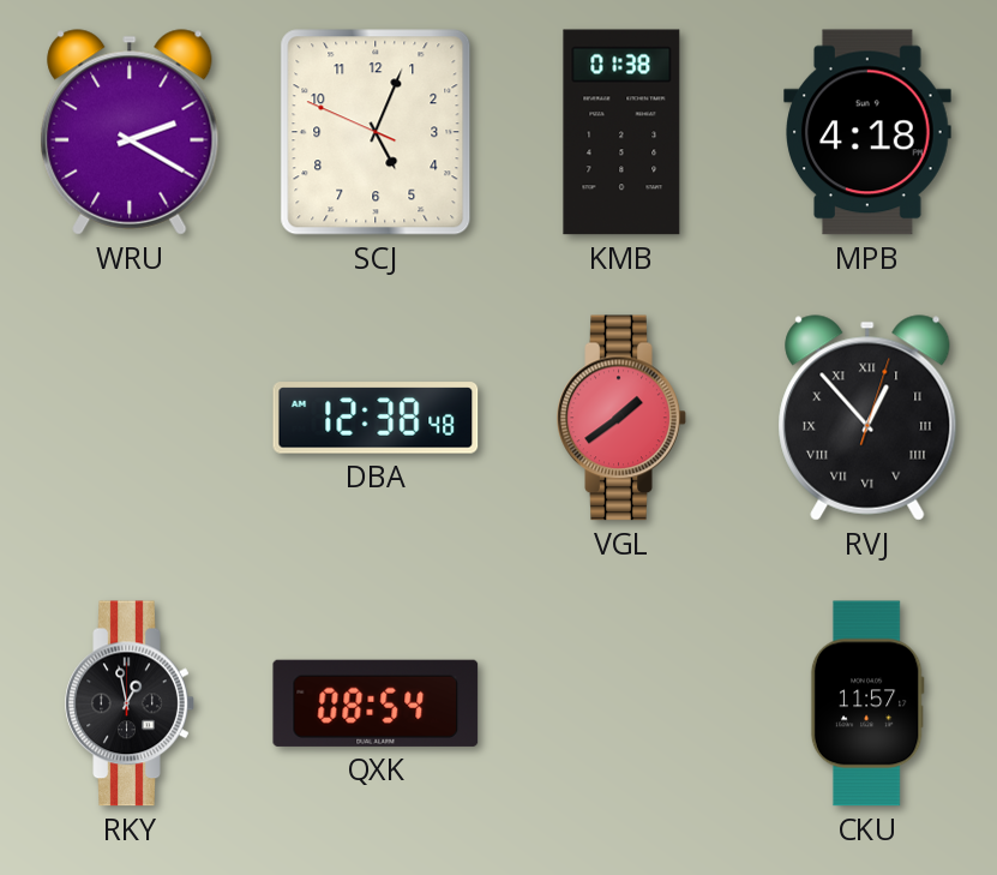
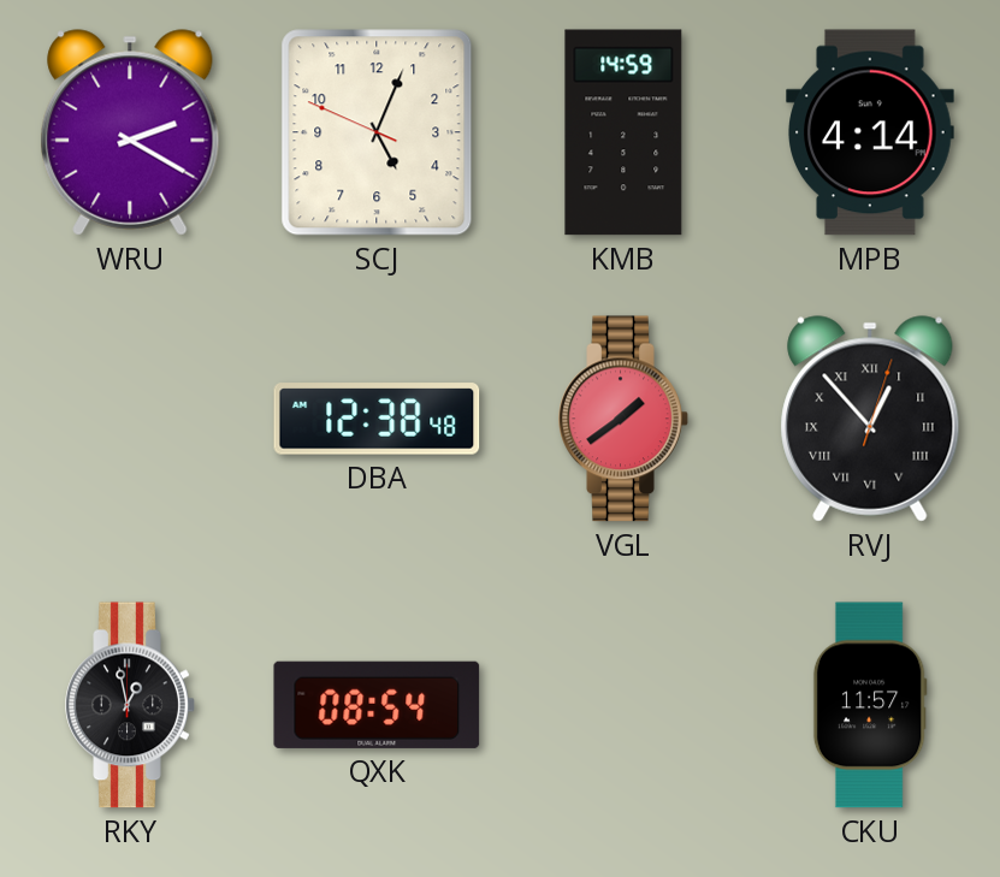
KMB: 01:38 -> 14:59 (623, 132)
MPB: 4:18 -> 4:14 (871, 132)
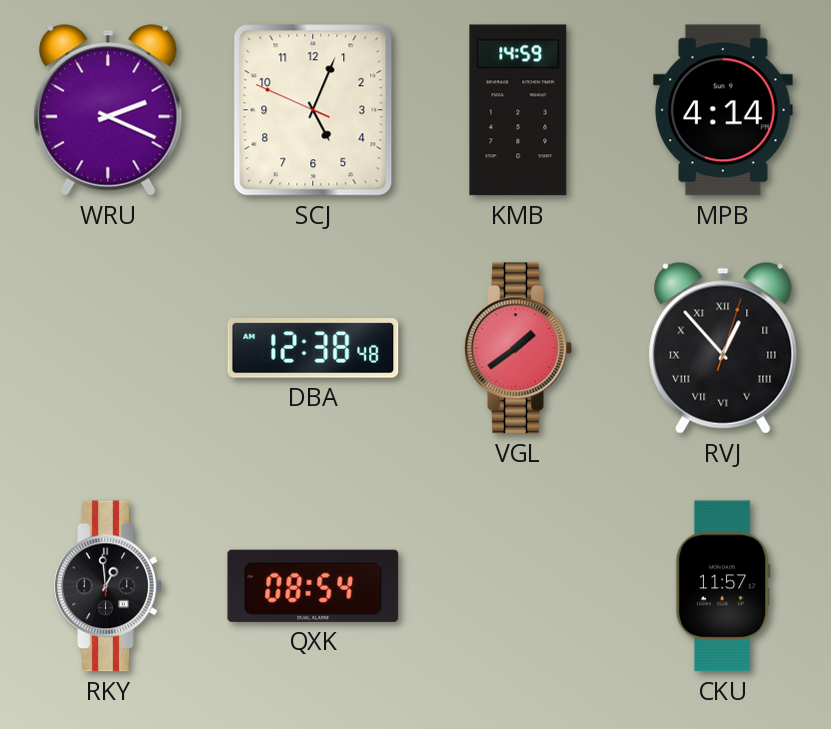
WRU: 2:20 -> 2:19 (108, 110)
RKY: 12:58 -> 12:59 (108, 586)
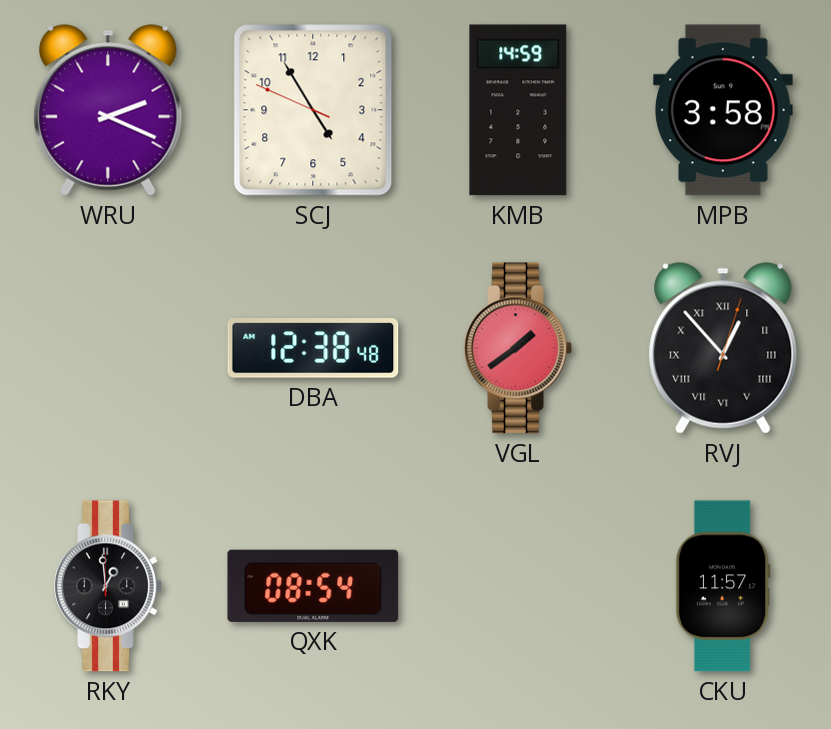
SCJ: 5:03 -> 4:54 (313, 110)
MPB: 4:14 -> 3:58 (724, 110)
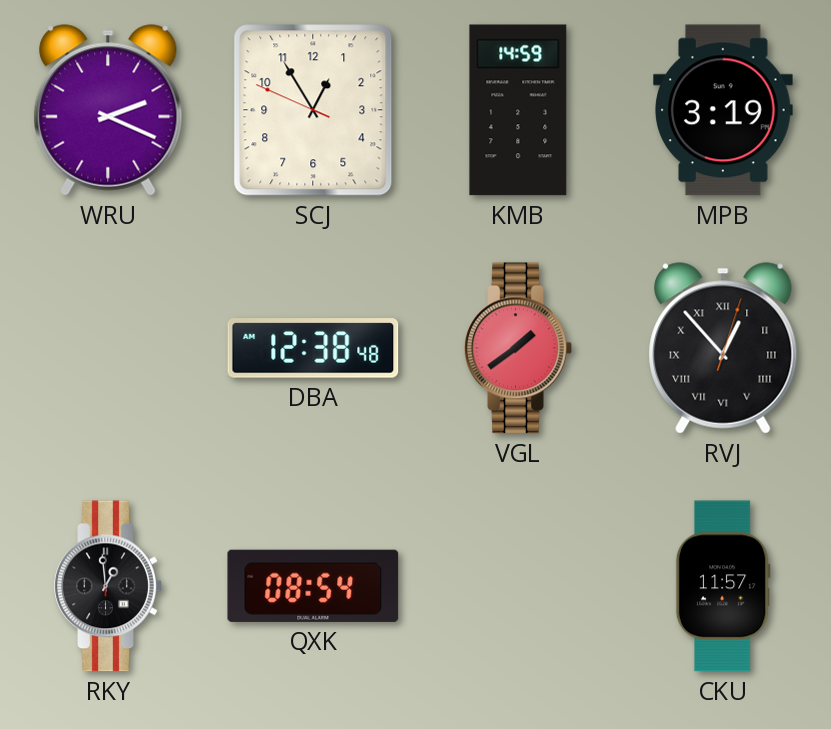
SCJ: 4:54 -> 12:54 (313, 110)
MPB: 3:58 -> 3:19 (724, 110)
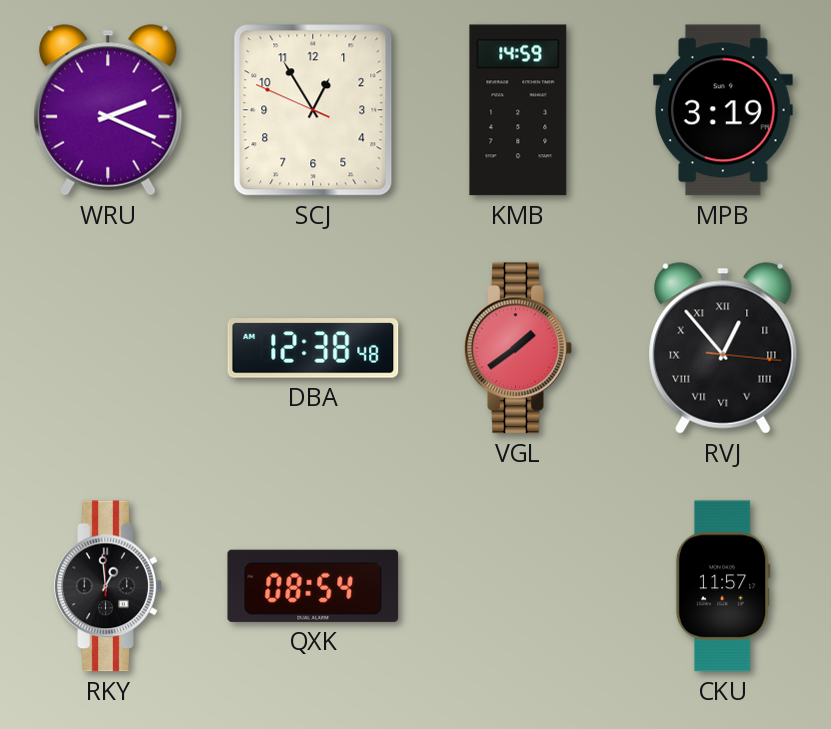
RVJ: 12:53:03 -> 12:53:16 (723, 348)
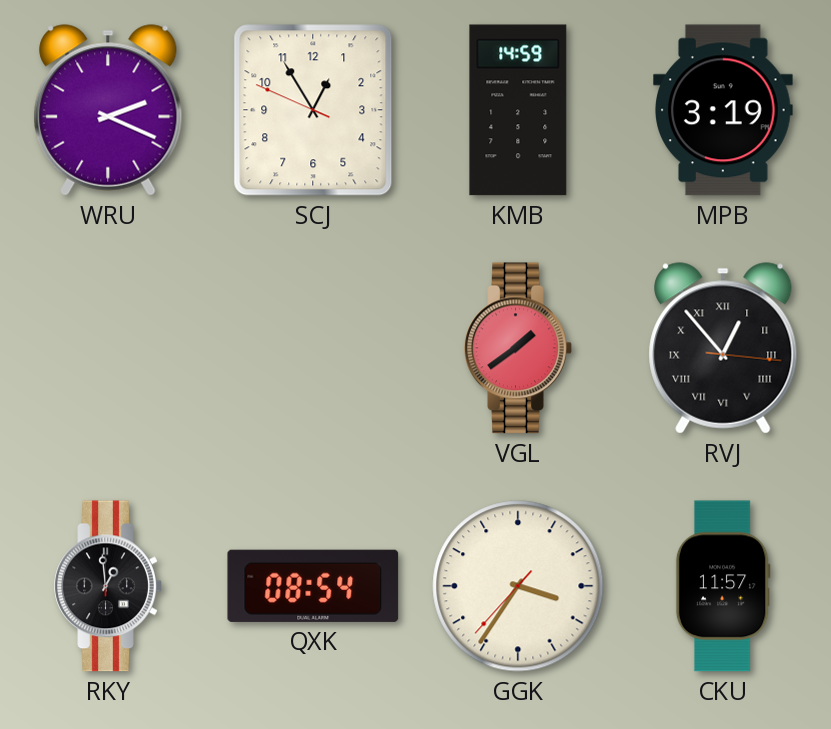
DBA: 12:38 -> none (313, 348)
GGK: none -> 3:35 (518, 586)
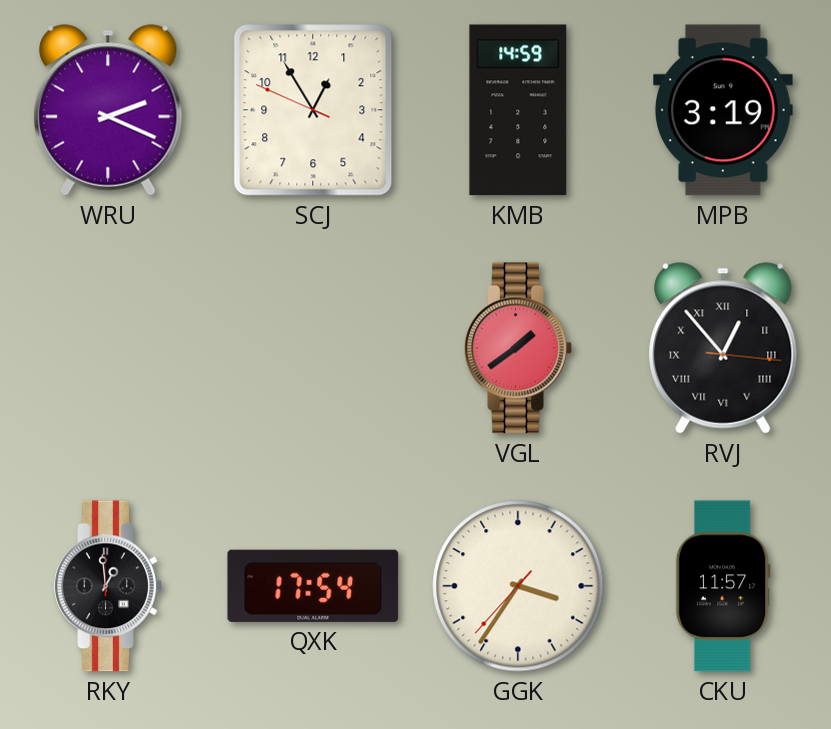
QXK: 08:54 -> 17:54 (313, 586)
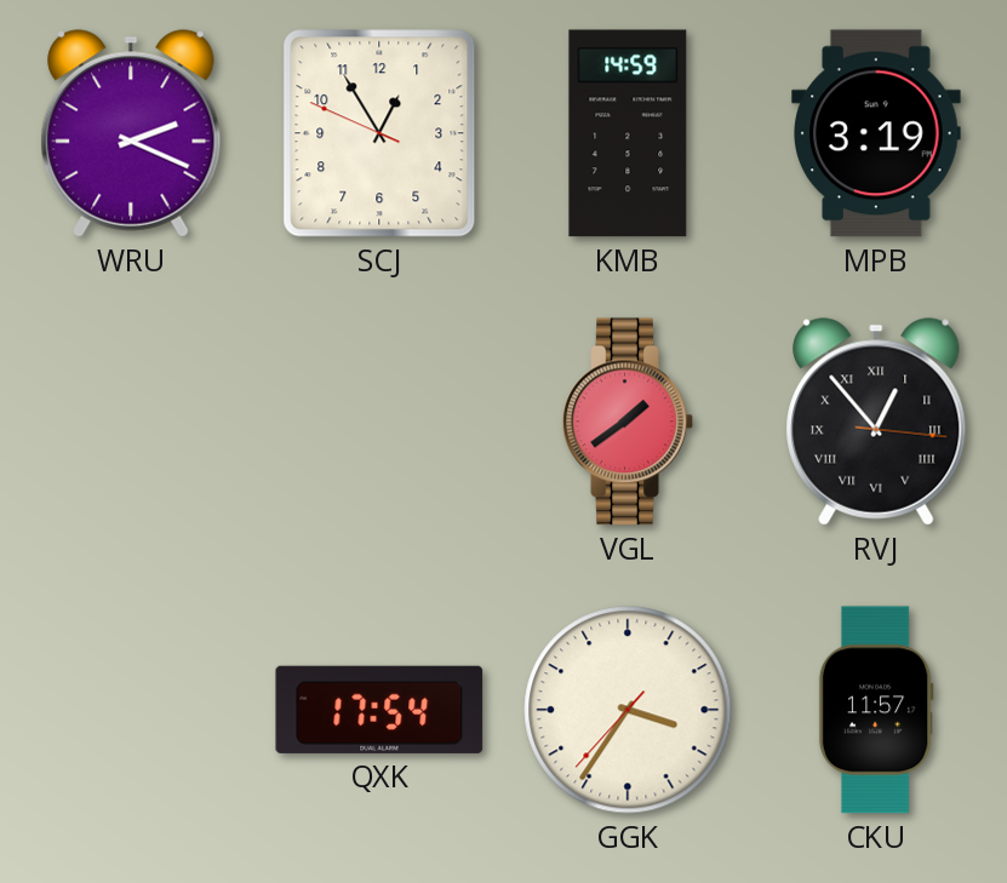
RKY: 12:59 -> none (108, 586)
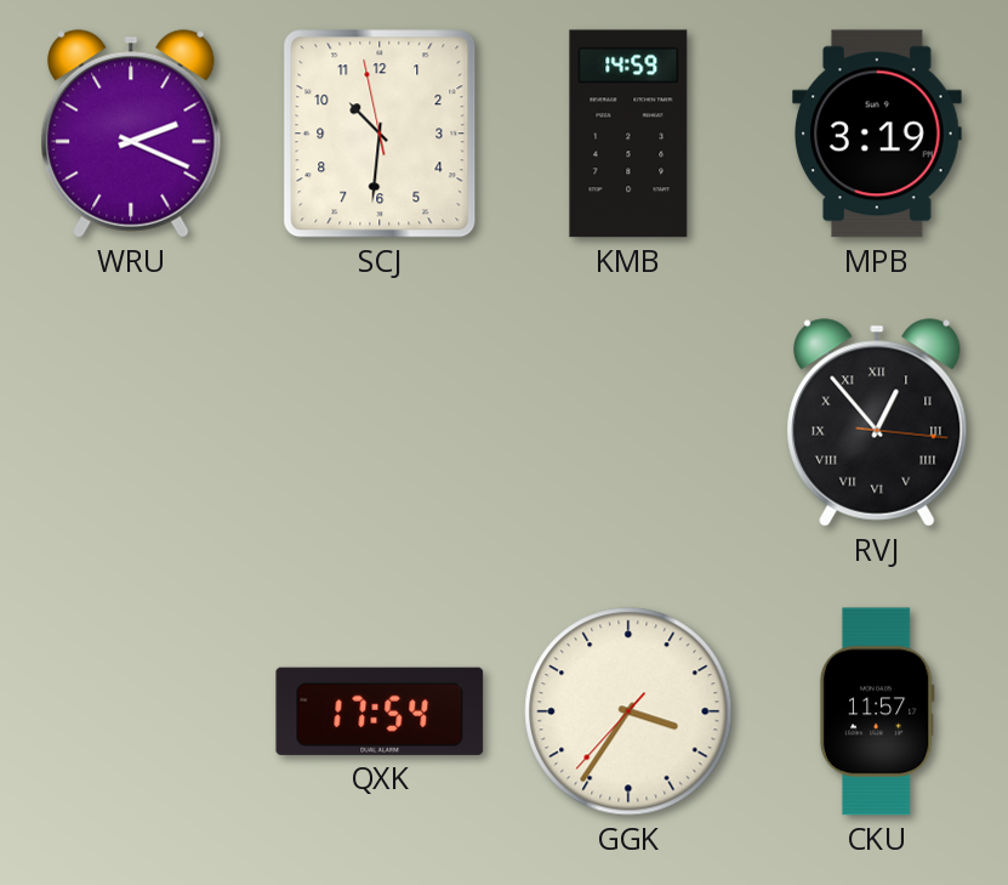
SCJ: 12:54 -> 10:30 (380, 134)
VGL: 1:39 -> none (628, 422)
